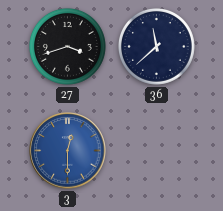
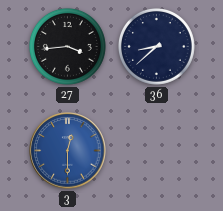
27: 3:42 -> 3:44 (68, 47)
36: 11:38 -> 8:38 (157, 47)
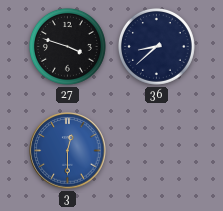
27: 3:44 -> 3:48 (68, 47)
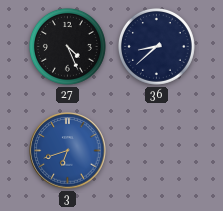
27: 3:48 -> 4:26 (68, 47)
3: 12:30 -> 6:42 (68, 151)
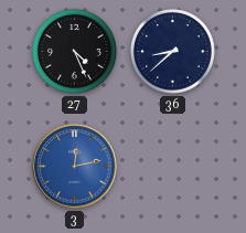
3: 6:42 -> 12:13 (75, 167)
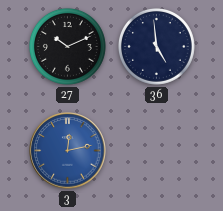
27: 4:26 -> 10:11 (68, 47)
36: 8:38 -> 4:59 (157, 47)
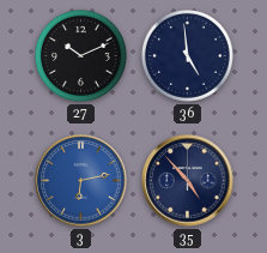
3: 12:13 -> 6:13 (81, 181)
35: none -> 4:53 (188, 181)
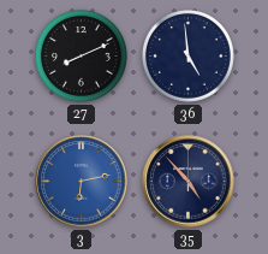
27: 10:11 -> 8:11 (82, 57)
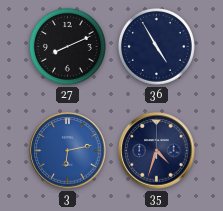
36: 4:59 -> 4:55 (157, 47)
35: 4:53 -> 4:33 (157, 151)
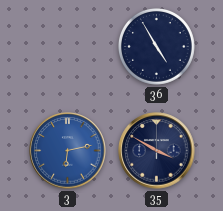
27: 8:11 -> none (68, 47)
35: 4:33 -> 3:50 (157, 151)
